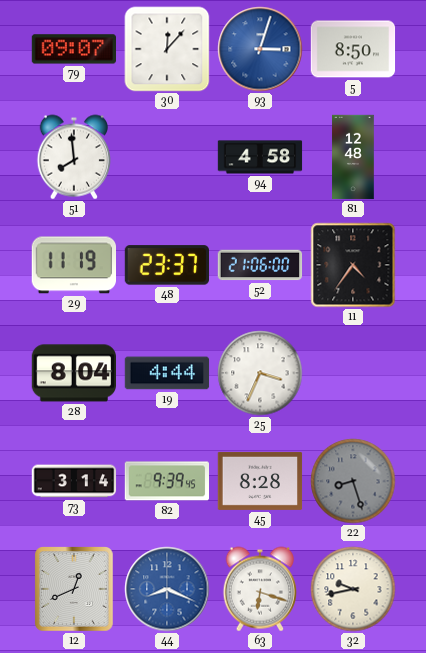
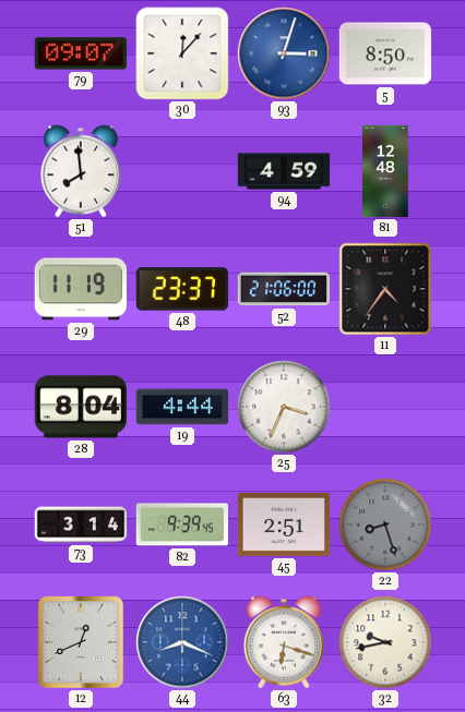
94: 4:58 -> 4:59 (284, 171)
45: 8:28 -> 2:51 (284, 524)
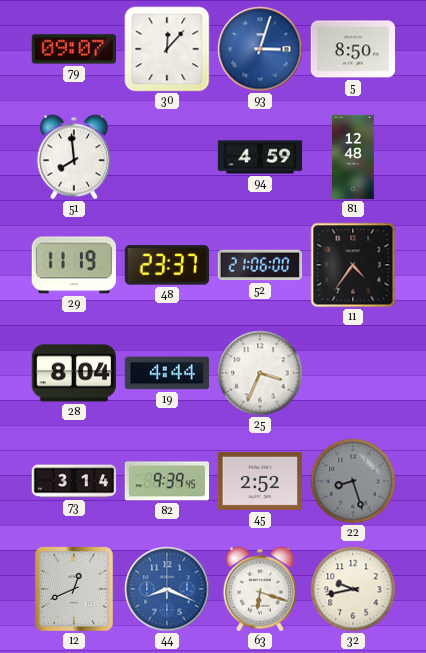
45: 2:51 -> 2:52 (260, 481)
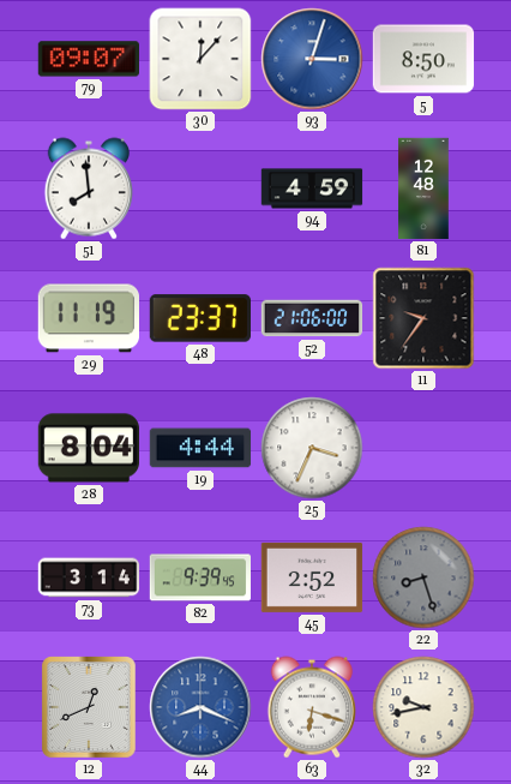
11: 4:36 -> 9:36 (423, 318)
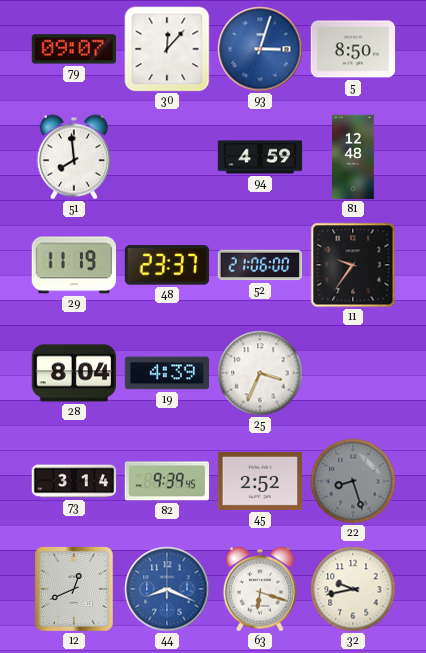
19: 4:44 -> 4:39 (167, 373)
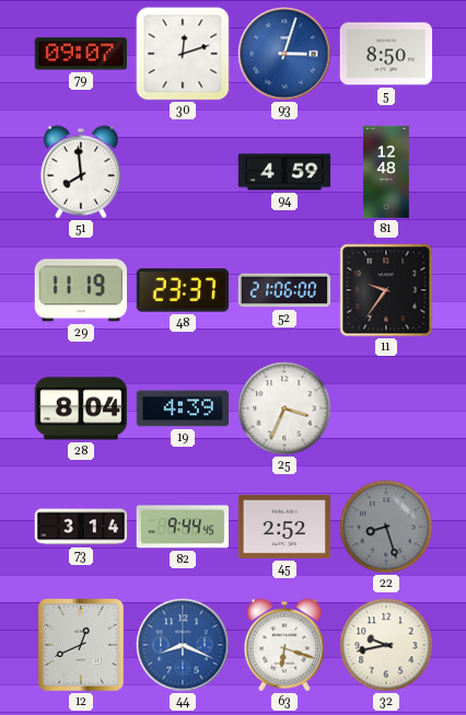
30: 12:07 -> 12:12 (183, 54)
82: 9:39 -> 9:44 (182, 527)
